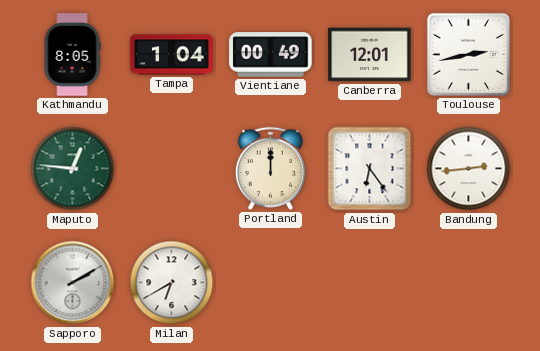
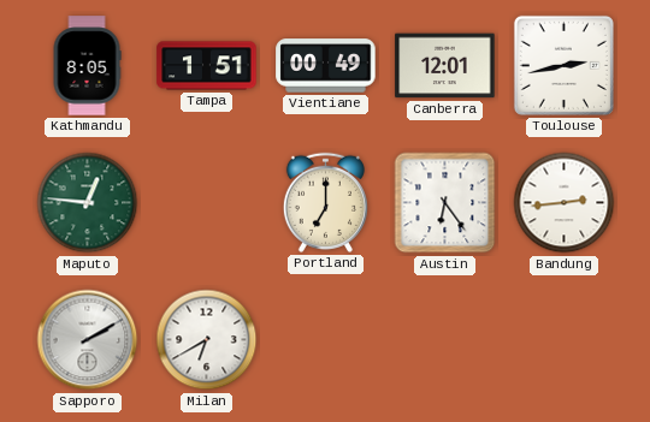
Tampa: 1:04 -> 1:51 (207, 66)
Portland: 12:00 -> 7:00 (325, 202)
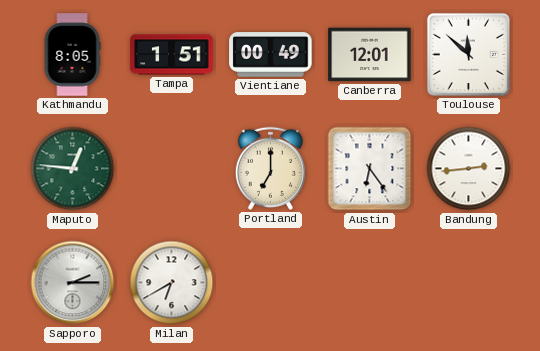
Toulouse: 2:43 -> 11:52 (468, 54)
Sapporo: 2:10 -> 2:15 (73, 283)
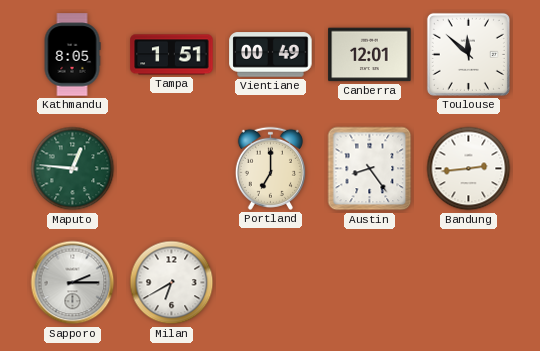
Austin: 6:24 -> 8:24 (370, 169)
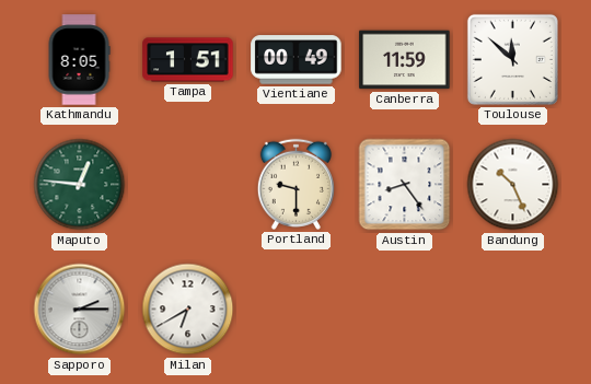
Canberra: 12:01 -> 11:59 (405, 60)
Portland: 7:00 -> 9:30 (296, 184)
Bandung: 2:44 -> 10:26 (513, 185)
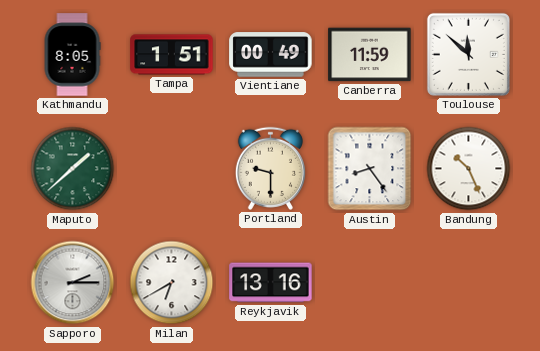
Maputo: 12:46 -> 1:38 (73, 169)
Reykjavik: none -> 13:16 (271, 283)
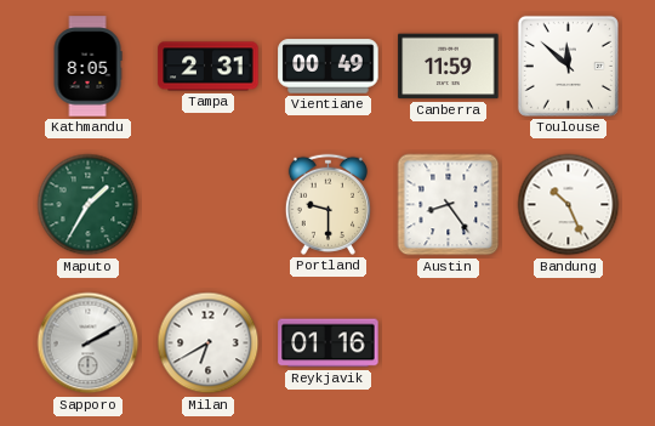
Tampa: 1:51 -> 2:31 (209, 67)
Maputo: 1:38 -> 1:35 (89, 205)
Sapporo: 2:15 -> 2:10 (89, 343)
Reykjavik: 13:16 -> 01:16 (329, 343)
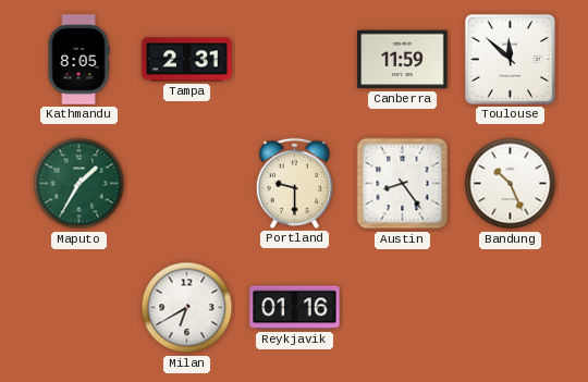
Vientiane: 00:49 -> none (329, 67)
Sapporo: 2:10 -> none (89, 343)
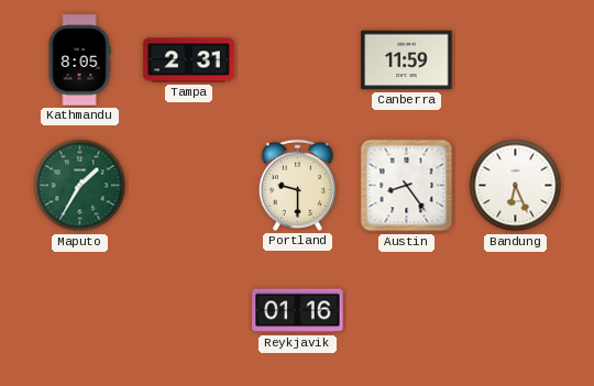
Toulouse: 11:52 -> none (510, 59)
Bandung: 10:26 -> 6:26 (516, 186)
Milan: 6:40 -> none (187, 308)
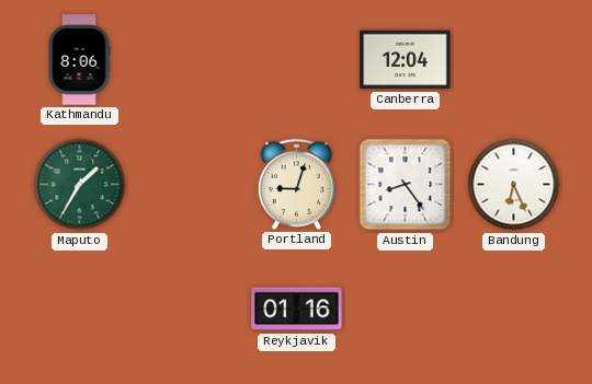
Kathmandu: 8:05 -> 8:06 (79, 60)
Tampa: 2:31 -> none (189, 60)
Canberra: 11:59 -> 12:04 (406, 60)
Portland: 9:30 -> 9:03 (296, 184)
